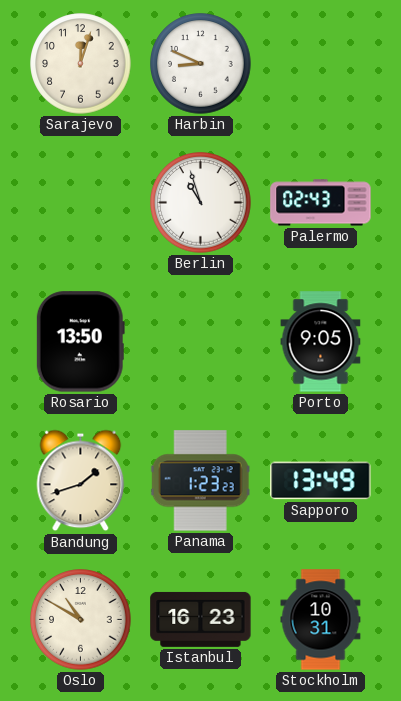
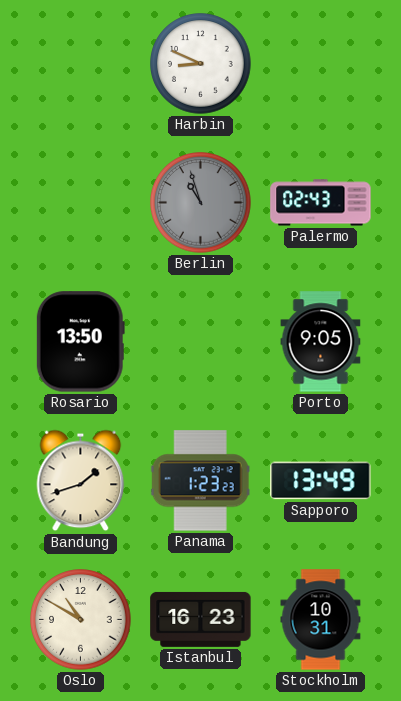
Sarajevo: 12:03 -> none (81, 64)
Berlin dial: white -> grey (201, 203)
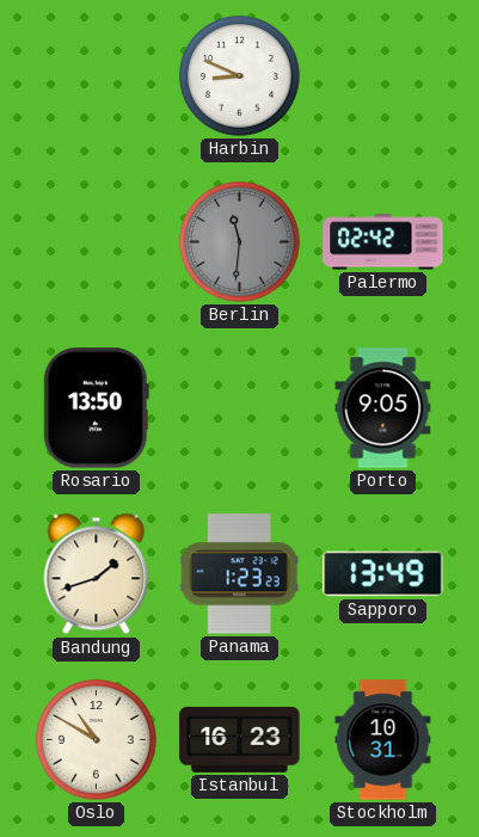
Berlin: 10:57 -> 11:31 (240, 242)
Palermo: 02:43 -> 02:42 (383, 242)
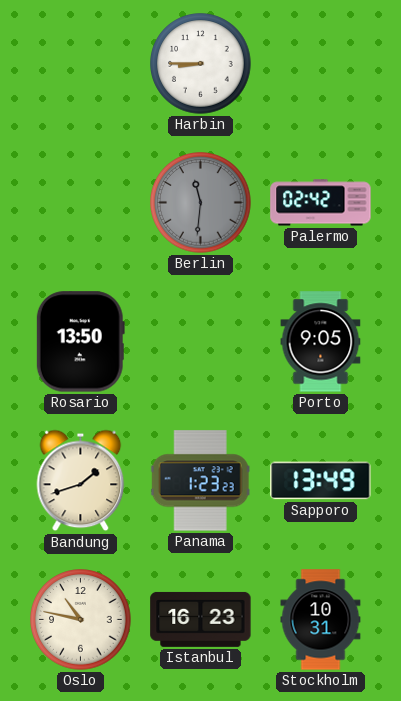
Harbin: 8:49 -> 8:45 (201, 64)
Oslo: 10:50 -> 10:47 (81, 620)
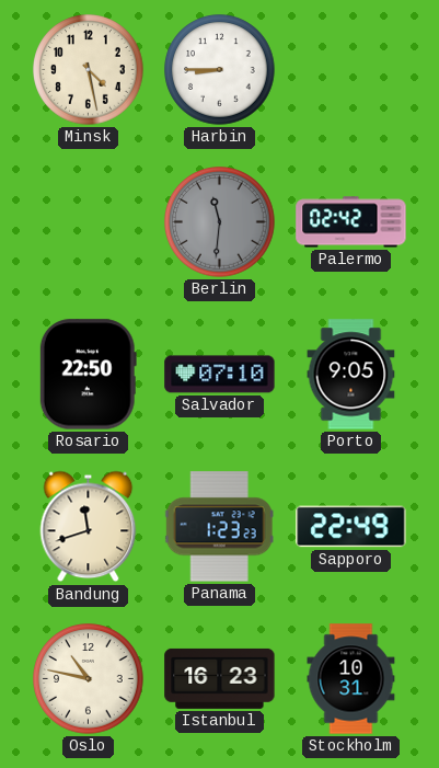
Minsk: none -> 4:28 (89, 70)
Rosario: 13:50 -> 22:50 (88, 375)
Salvador: none -> 07:10 (220, 375)
Bandung: 1:42 -> 11:42 (89, 527)
Sapporo: 13:49 -> 22:49 (351, 527)
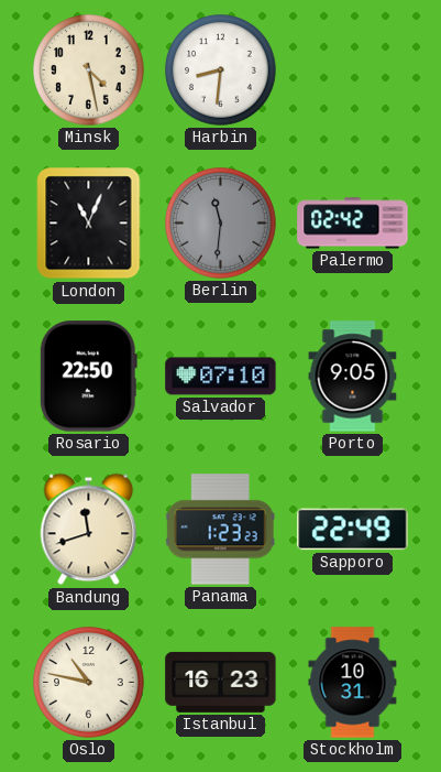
Harbin: 8:45 -> 8:31 (221, 70)
London: none -> 11:04 (89, 224)
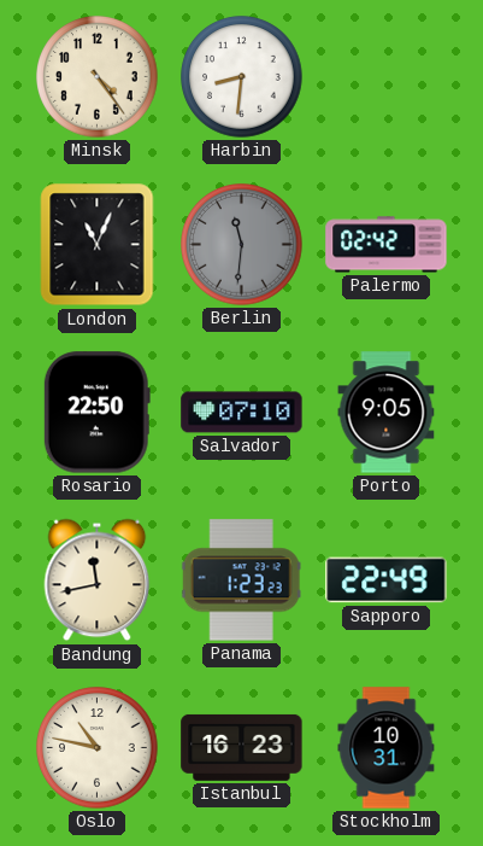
Minsk: 4:28 -> 4:24 (98, 77)
Bandung: 11:42 -> 11:43 (98, 580)
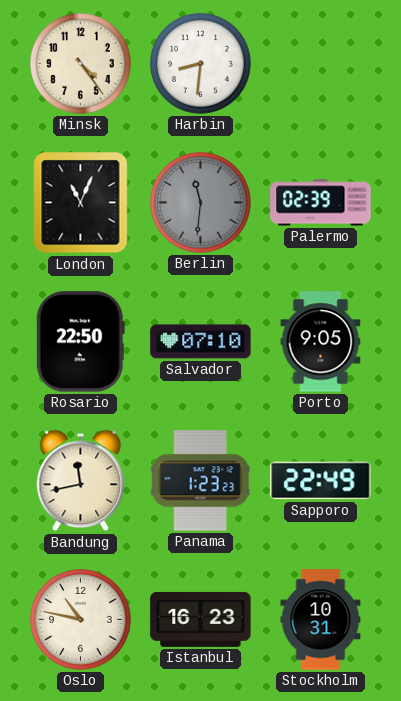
Palermo: 02:42 -> 02:39 (321, 203)
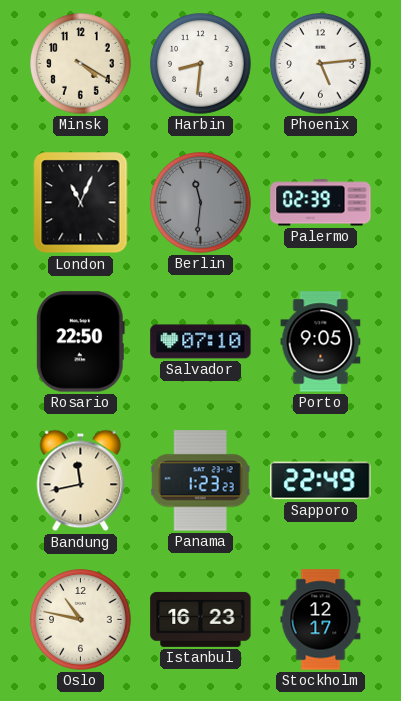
Minsk: 4:24 -> 4:20 (81, 64)
Phoenix: none -> 5:14 (321, 64)
Stockholm: 10:31 -> 12:17 (321, 620)
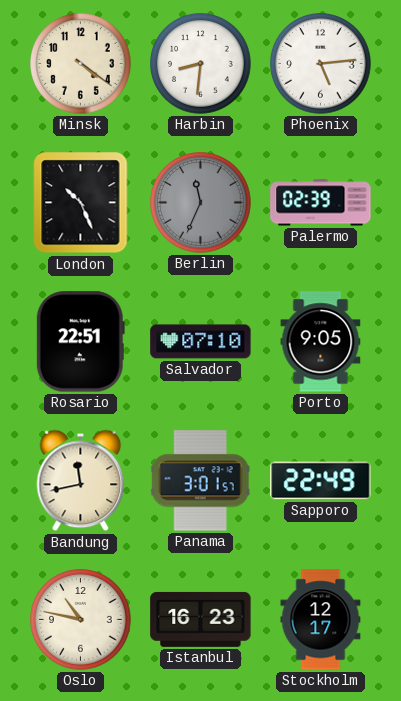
Minsk: 4:20 -> 4:21 (81, 64)
London: 11:04 -> 10:26 (81, 203)
Berlin: 11:31 -> 11:34 (201, 203)
Rosario: 22:50 -> 22:51 (80, 342)
Panama: 1:23 -> 3:01 (200, 481)
